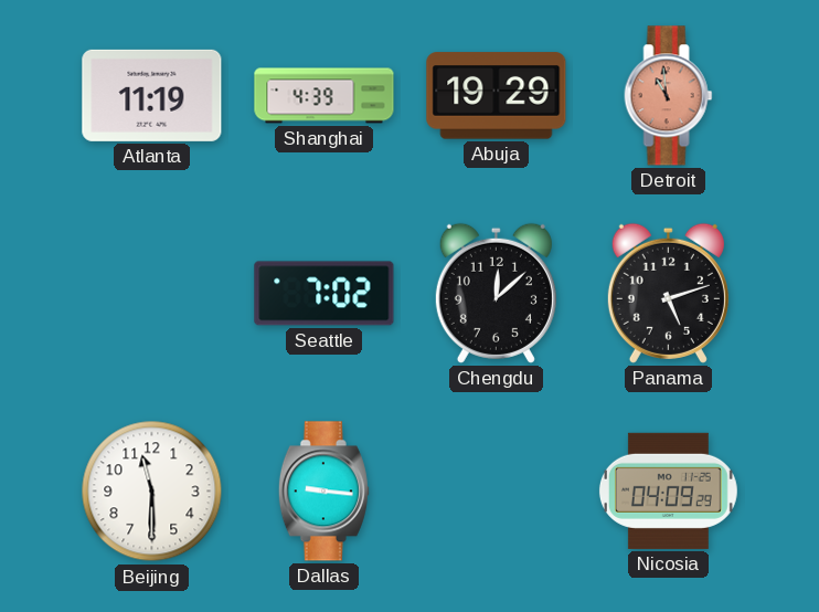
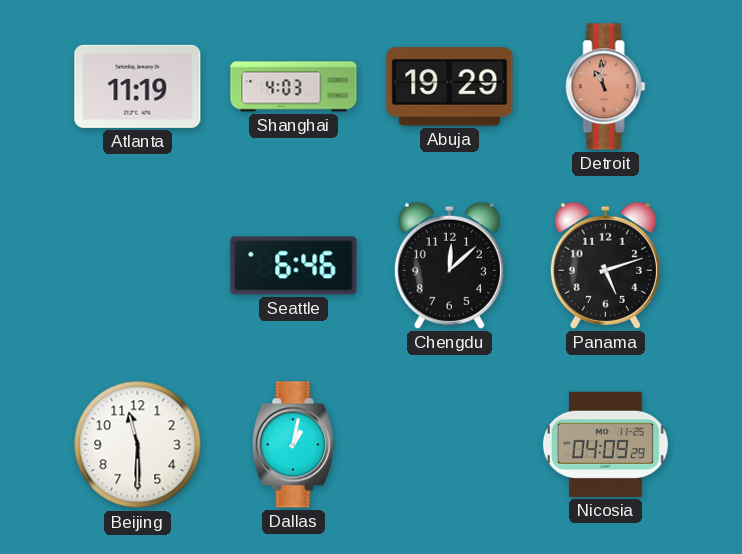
Shanghai: 4:39 -> 4:03 (294, 87)
Seattle: 7:02 -> 6:46 (294, 266)
Dallas: 9:16 -> 1:02 (293, 445)
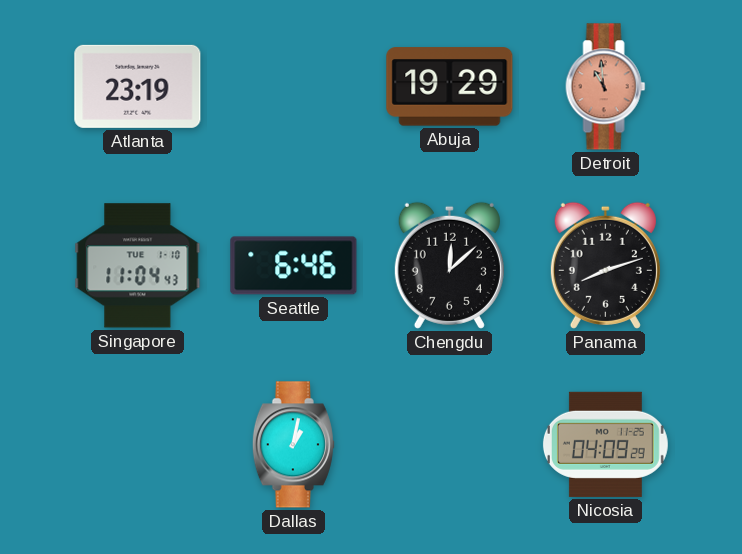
Atlanta: 11:19 -> 23:19 (138, 86)
Shanghai: 4:03 -> none (294, 87)
Singapore: none -> 11:04 (138, 266)
Panama: 5:12 -> 8:12 (605, 265)
Beijing: 11:30 -> none (138, 445)
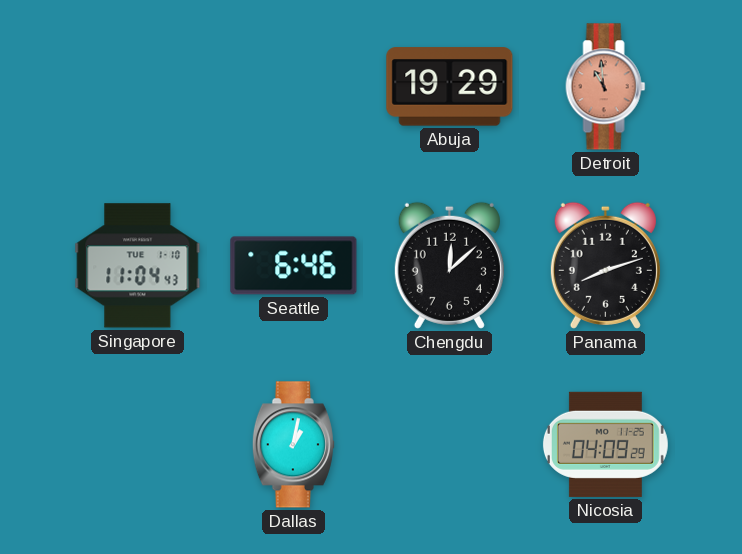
Atlanta: 23:19 -> none (138, 86)
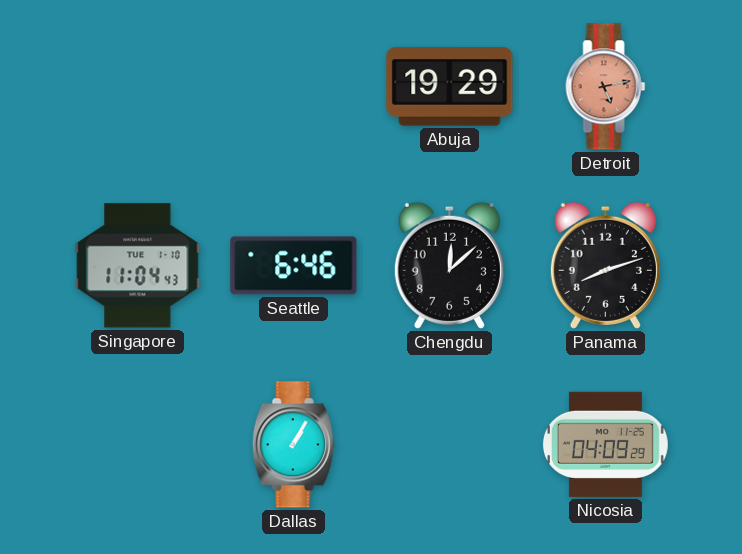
Detroit: 10:59 -> 5:13 (606, 87)
Dallas: 1:02 -> 1:05 (293, 445)
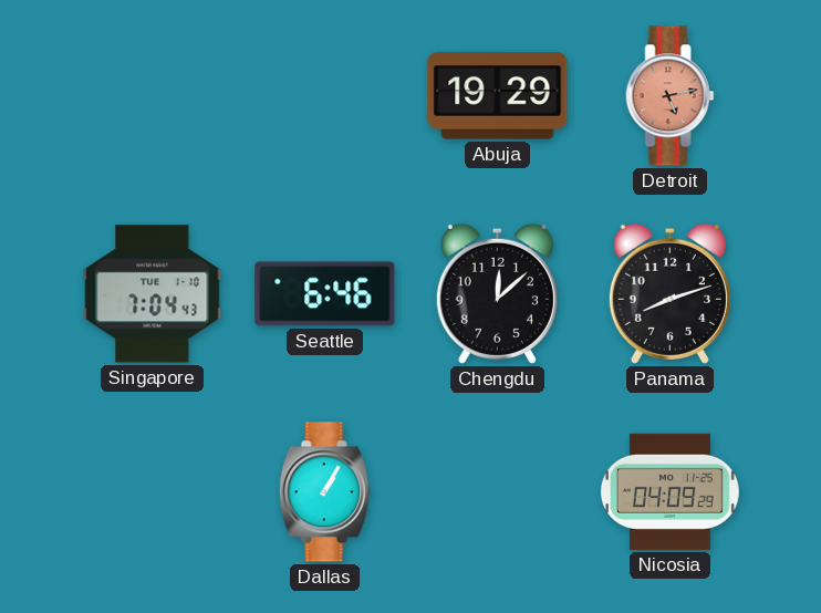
Singapore: 11:04 -> 7:04 (153, 294)
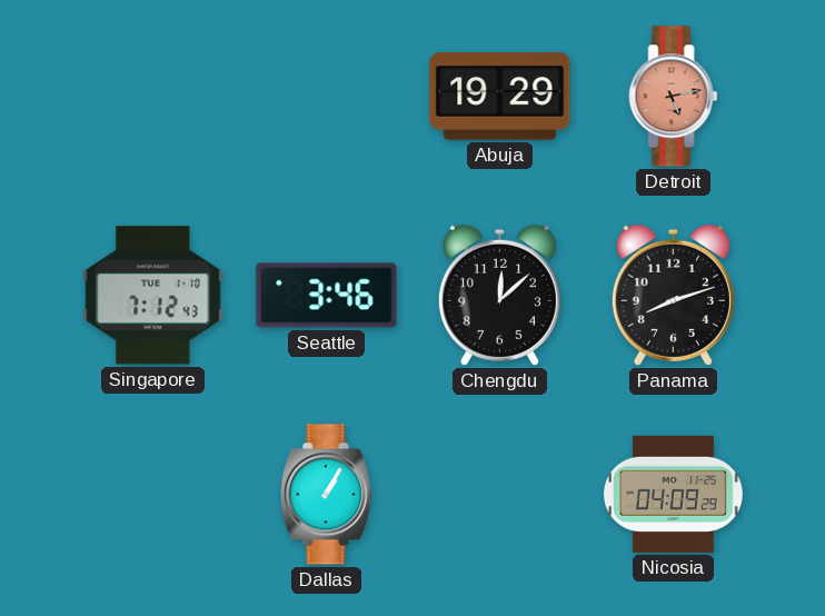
Singapore: 7:04 -> 7:12 (153, 296)
Seattle: 6:46 -> 3:46 (327, 296)
